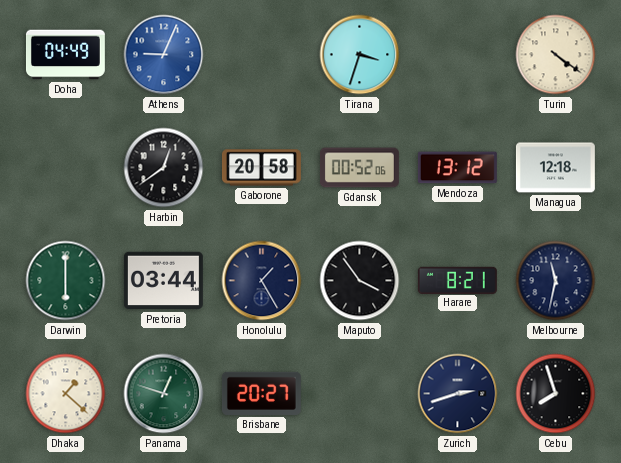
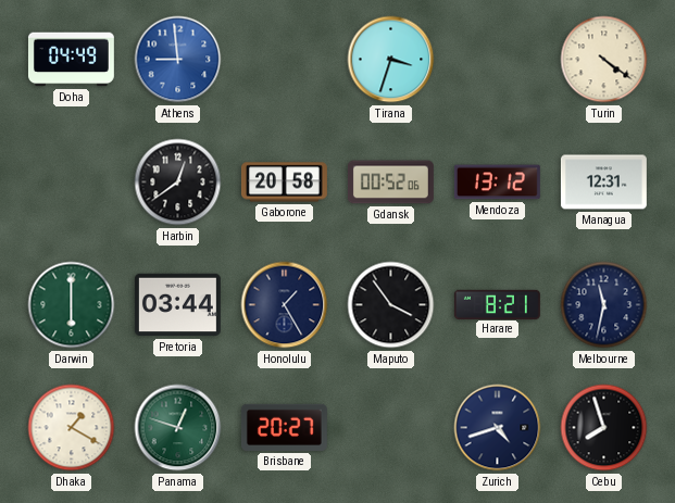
Athens: 9:04 -> 8:59 (178, 60)
Managua: 12:18 -> 12:31 (603, 183)
Dhaka: 1:22 -> 1:20 (72, 428)
Zurich: 2:42 -> 4:42 (498, 428)
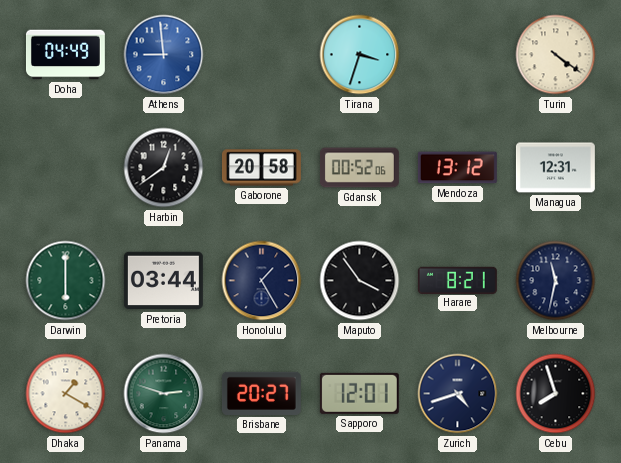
Panama: 12:48 -> 2:48 (164, 394)
Sapporo: none -> 12:01 (359, 393)
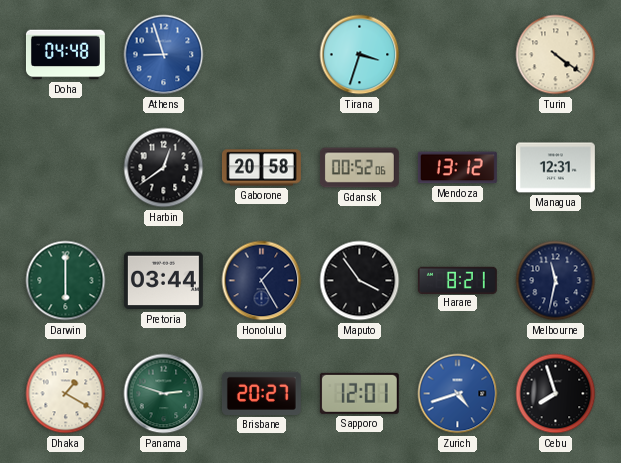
Doha: 04:49 -> 04:48 (65, 55)
Athens: 8:59 -> 8:57 (164, 55)
Zurich dial: navy -> blue (458, 394)
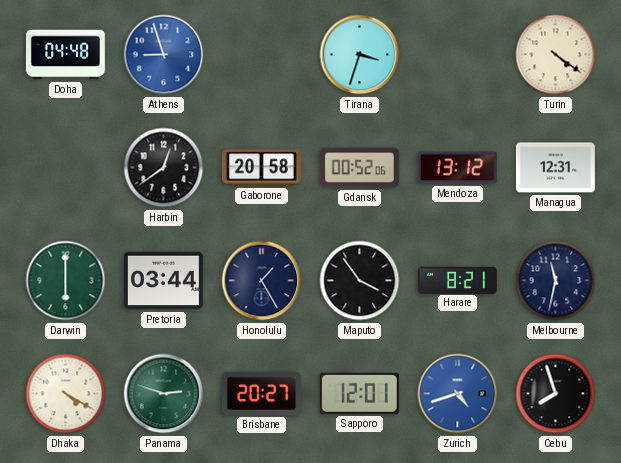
Dhaka: 1:20 -> 4:20 (66, 394)
